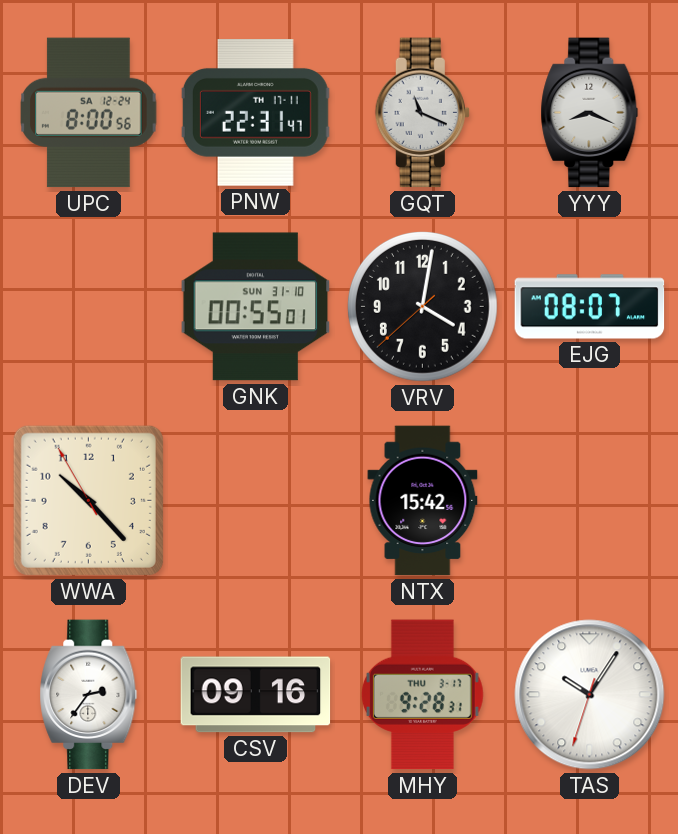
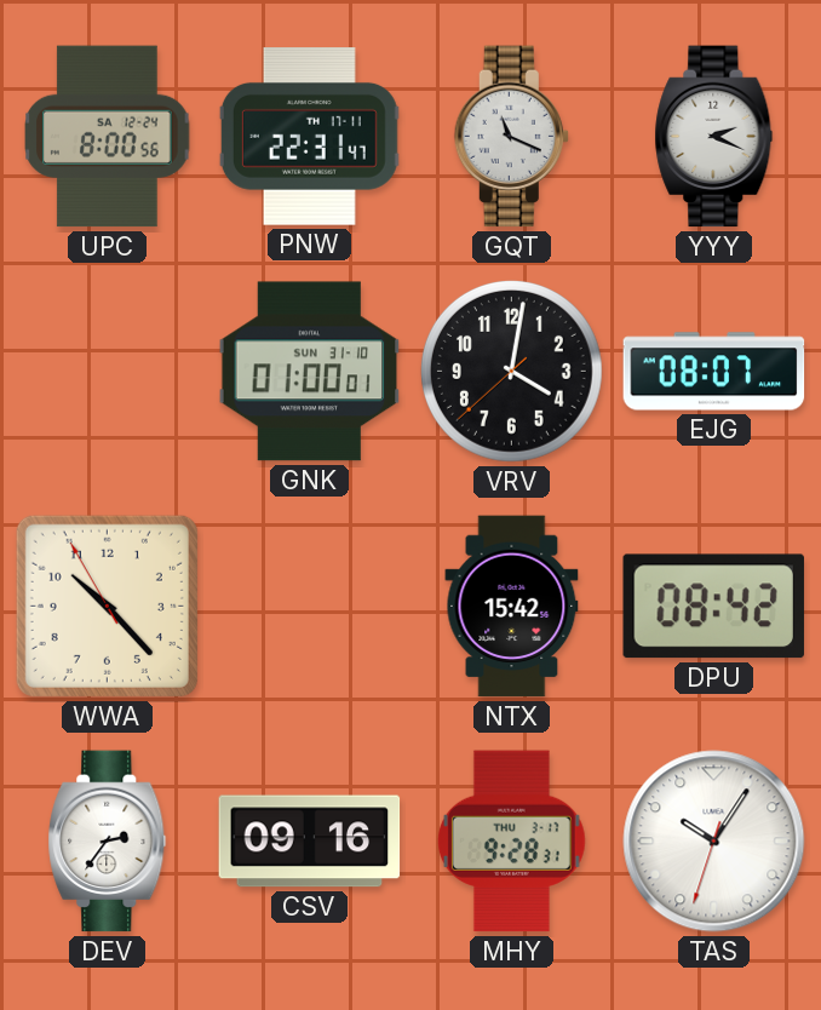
YYY: 8:19 -> 2:19 (714, 137)
GNK: 00:55 -> 01:00 (310, 372)
DPU: none -> 08:42 (713, 607)
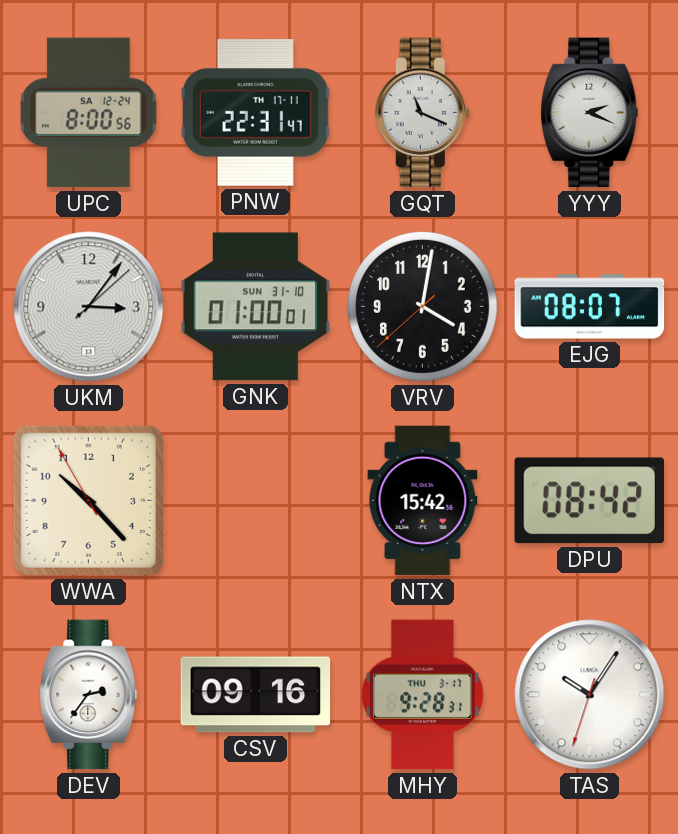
UKM: none -> 3:06 (89, 307)
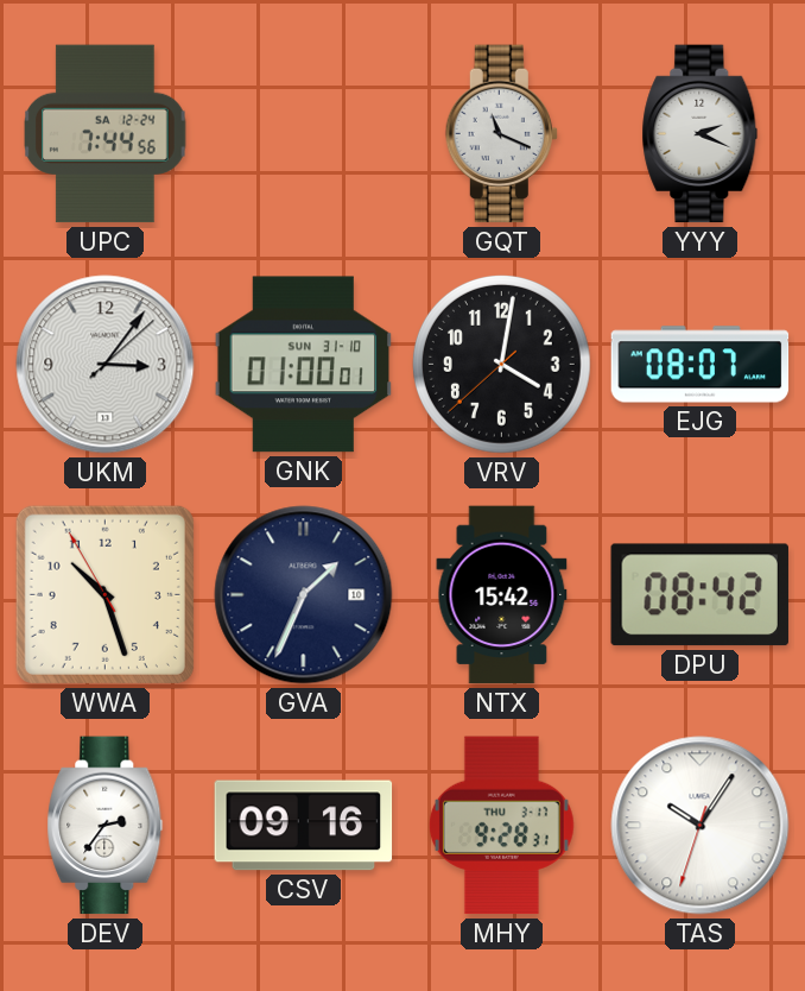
UPC: 8:00 -> 7:44 (106, 134)
PNW: 22:31 -> none (255, 113)
WWA: 10:22 -> 10:26 (104, 594)
GVA: none -> 1:34 (304, 595)
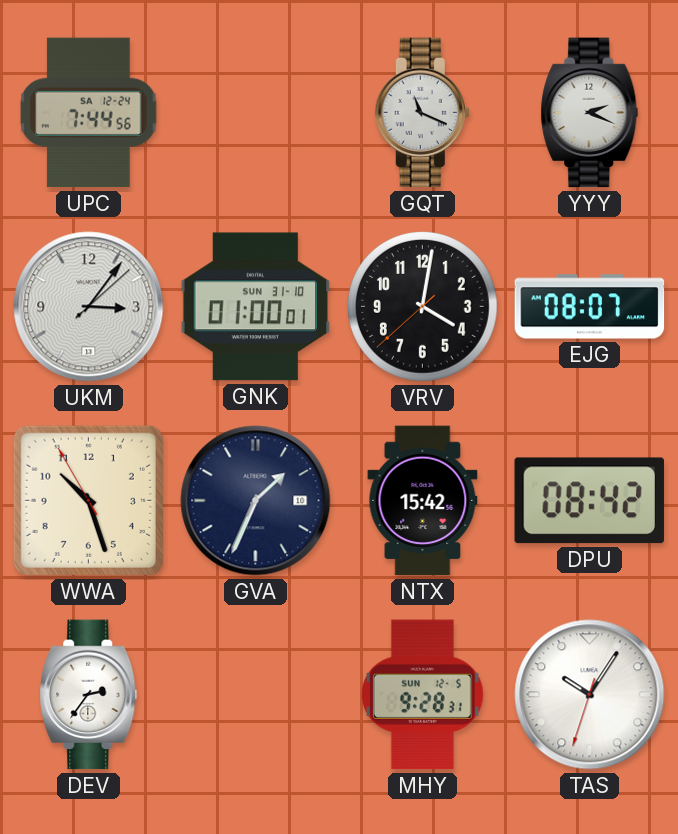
CSV: 09:16 -> none (304, 826)
MHY date: THU 3-17 -> SUN 12-5 (422, 695)
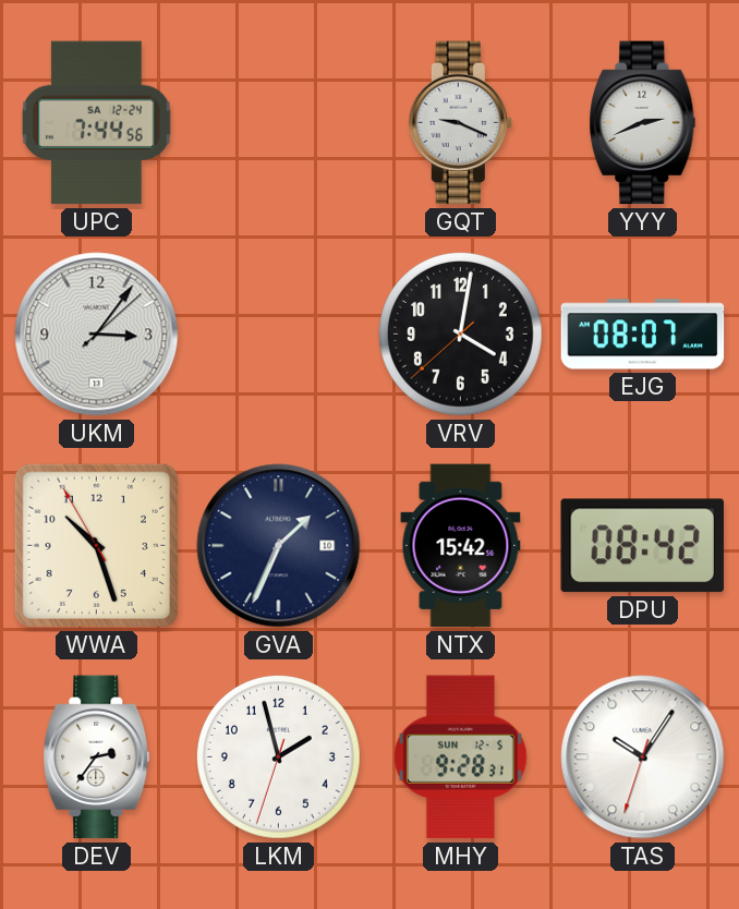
GQT: 11:19 -> 9:19 (460, 123)
YYY: 2:19 -> 2:41 (643, 123)
GNK: 01:00 -> none (256, 307)
LKM: none -> 1:57 (278, 756)
